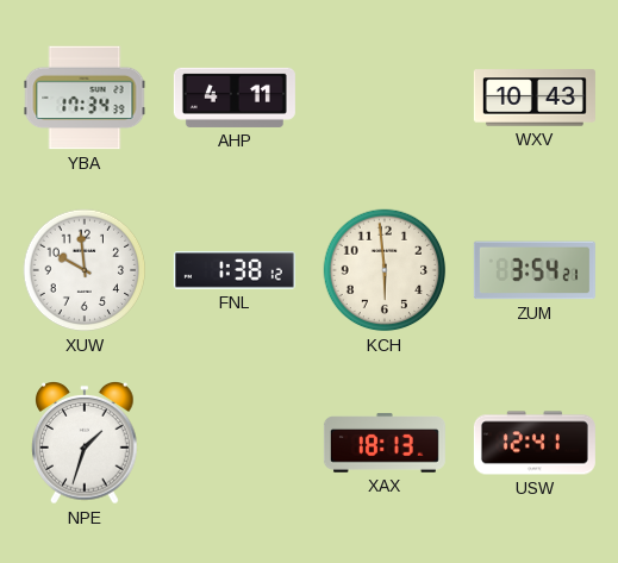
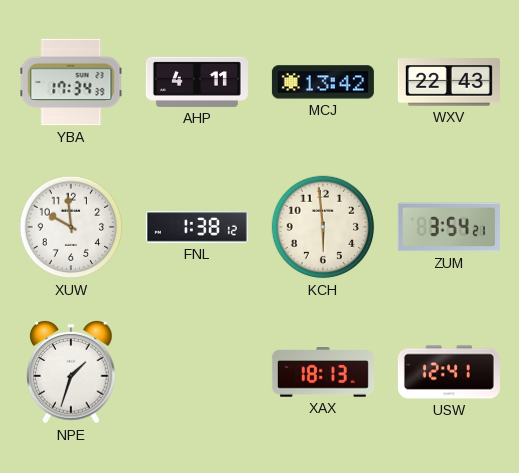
MCJ: none -> 13:42 (323, 82)
WXV: 10:43 -> 22:43 (449, 82)
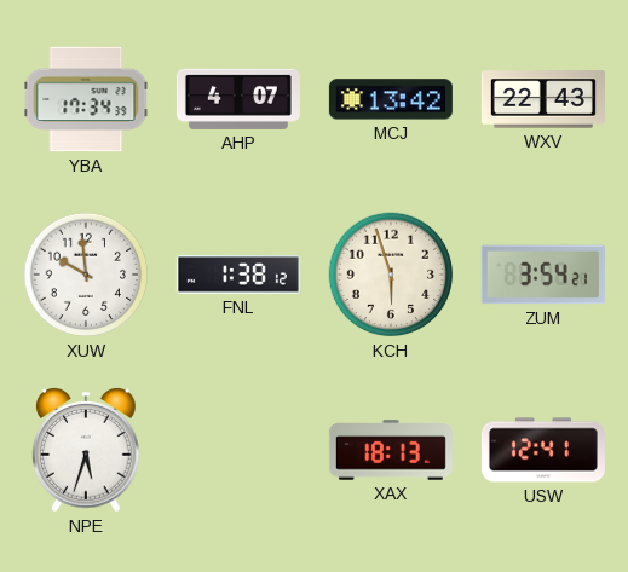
AHP: 4:11 -> 4:07 (238, 99)
KCH: 5:59 -> 5:57 (391, 275)
NPE: 1:33 -> 5:33 (86, 451)
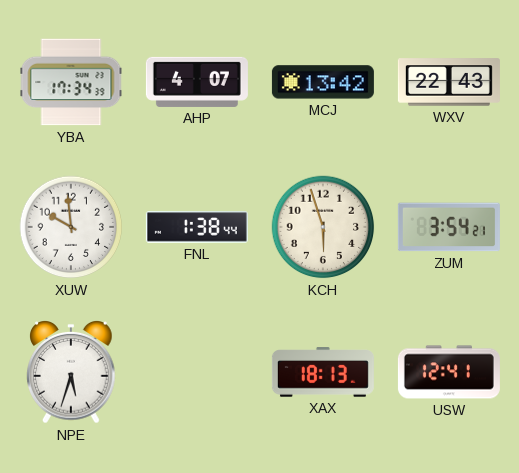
FNL: 1:38:12 -> 1:38:44 (197, 227)
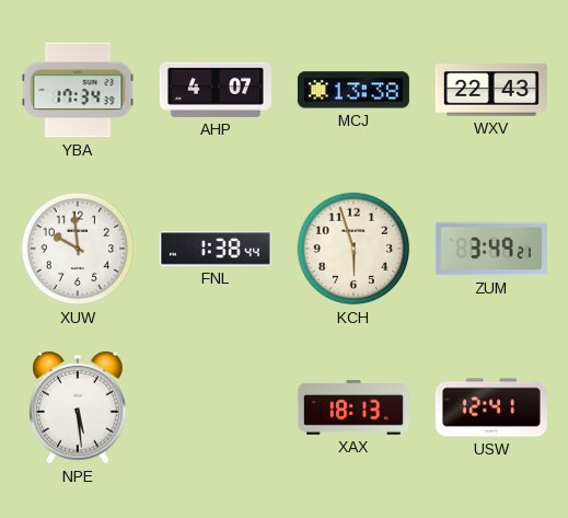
MCJ: 13:42 -> 13:38 (353, 90)
ZUM: 3:54 -> 3:49 (491, 249)
NPE: 5:33 -> 5:29 (78, 408)
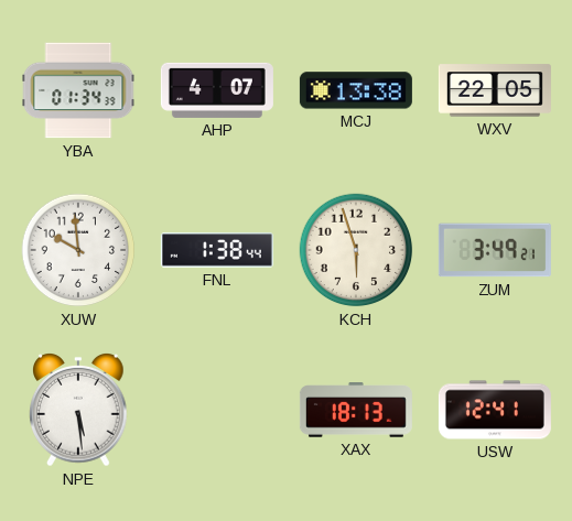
YBA: 17:34 -> 01:34 (78, 90)
WXV: 22:43 -> 22:05 (495, 90)
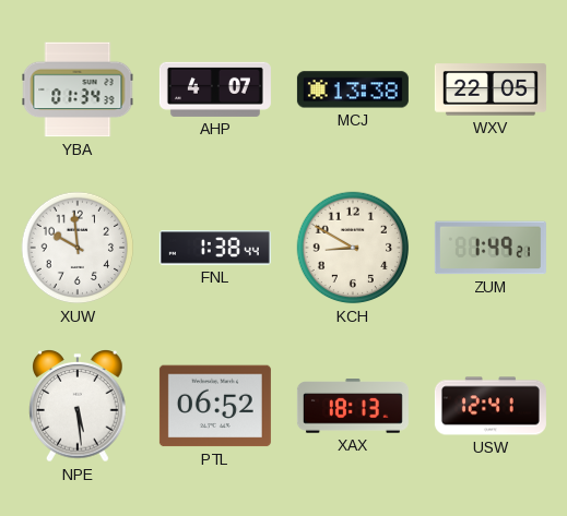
KCH: 5:57 -> 8:50 (353, 248)
ZUM: 3:49 -> 1:49 (491, 248)
PTL: none -> 06:52 (215, 406)
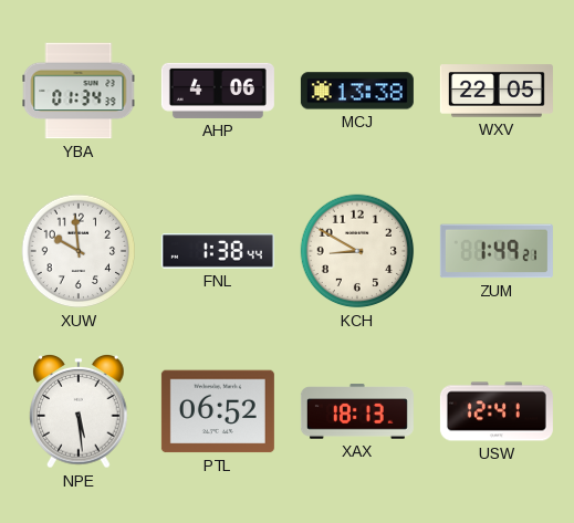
AHP: 4:07 -> 4:06 (218, 91)
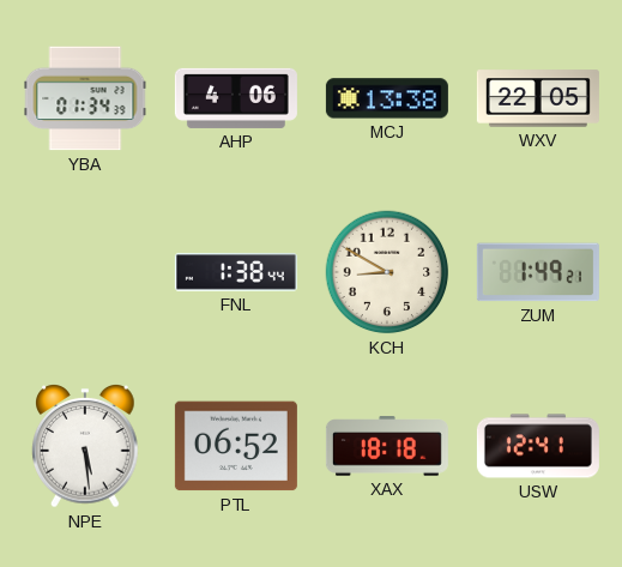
XUW: 9:59 -> none (79, 251)
XAX: 18:13 -> 18:18 (387, 446)
